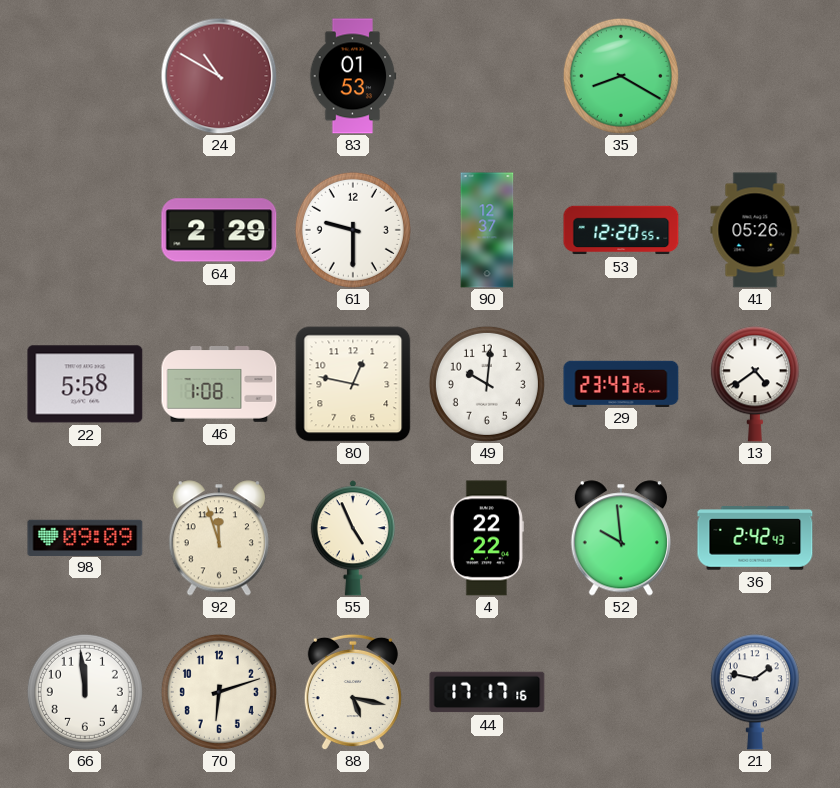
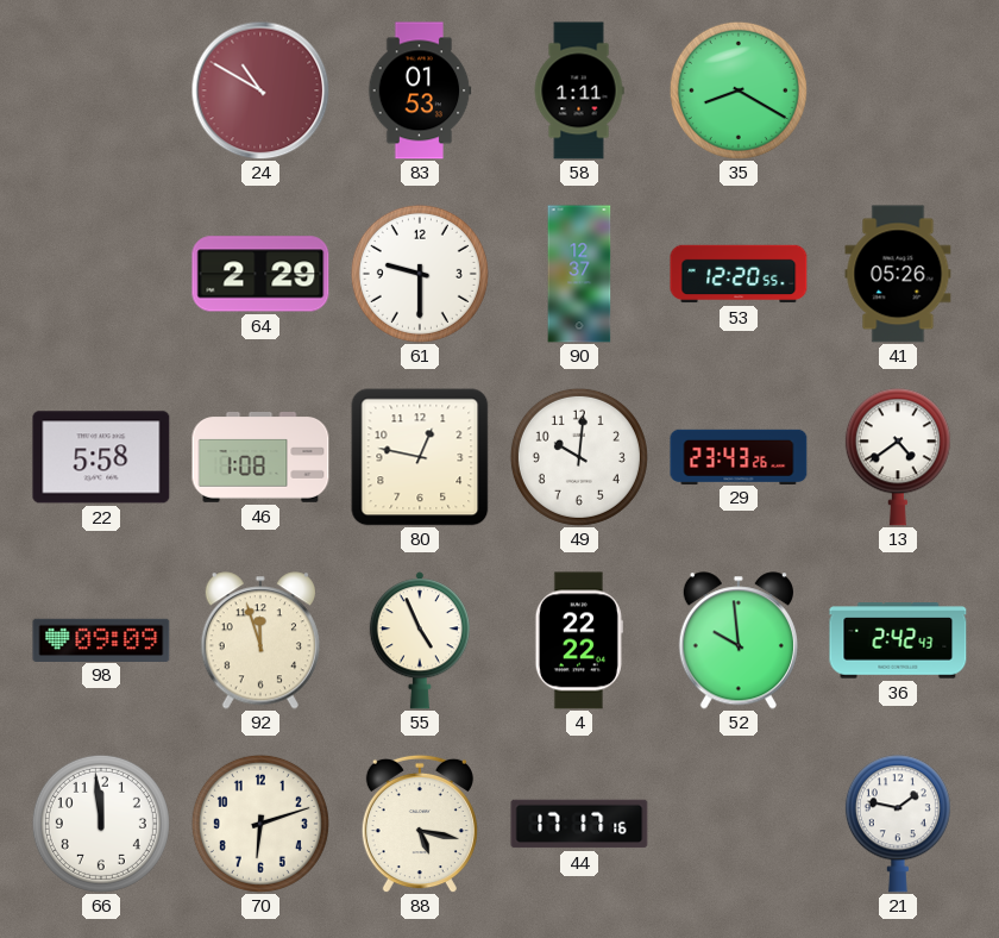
58: none -> 1:11 (579, 90)
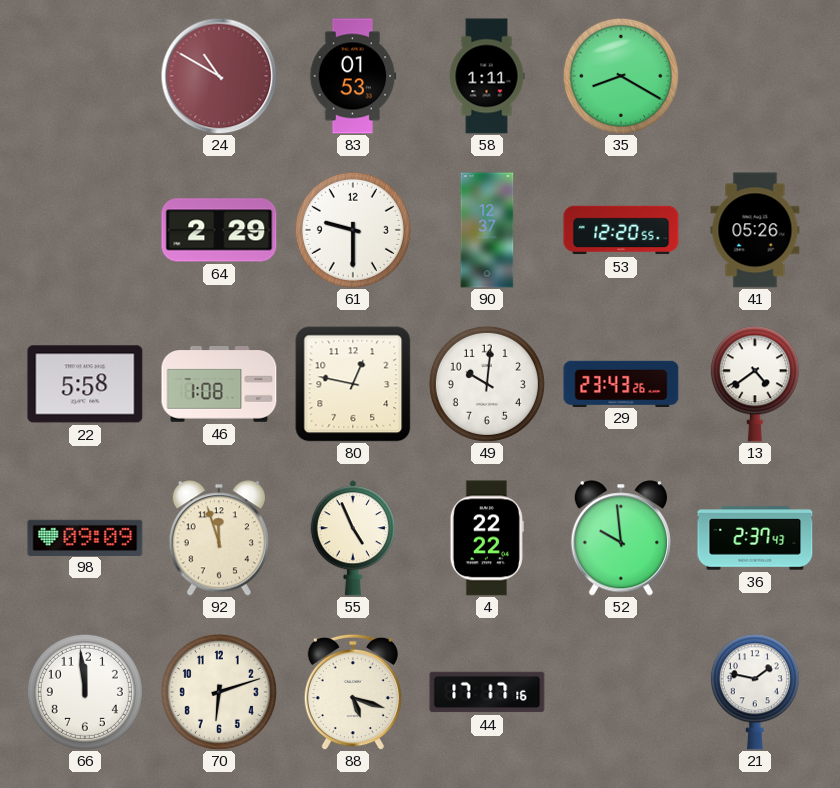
36: 2:42 -> 2:37 (755, 538)
88: 5:17 -> 5:18 (353, 692)
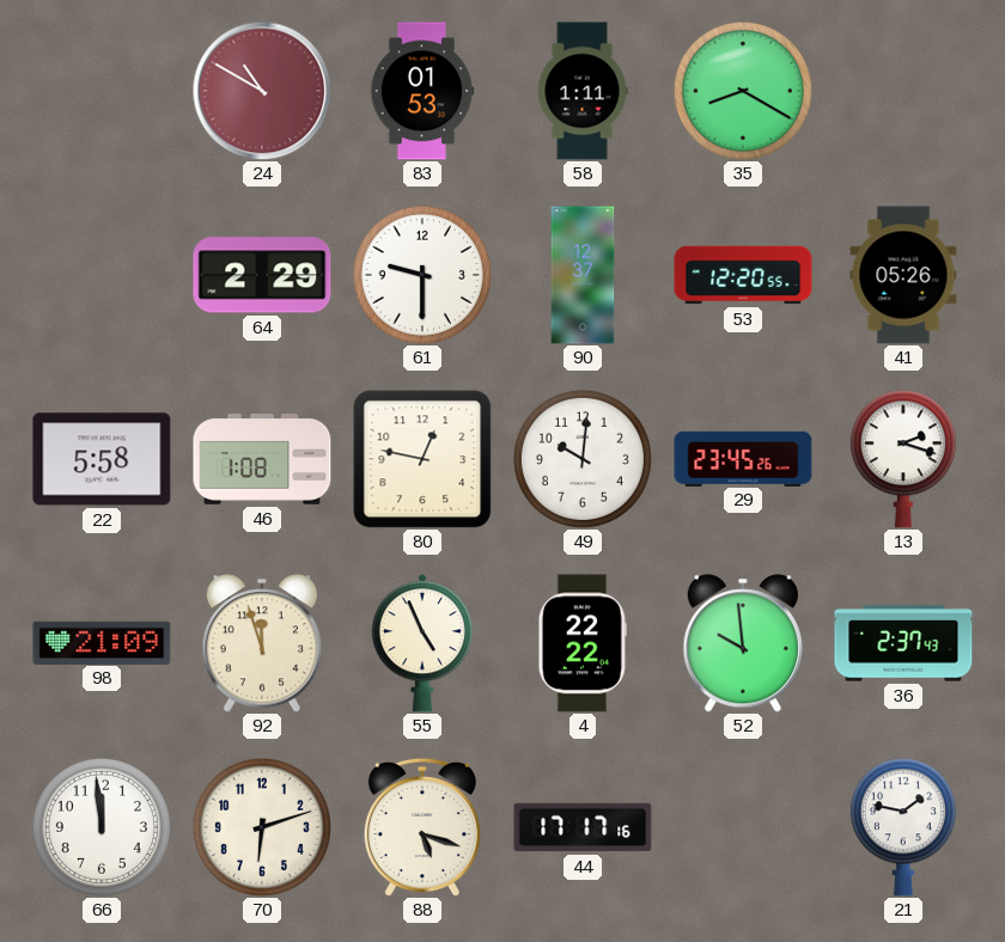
29: 23:43 -> 23:45 (743, 458)
13: 4:39 -> 2:18 (903, 459)
98: 09:09 -> 21:09 (102, 642)
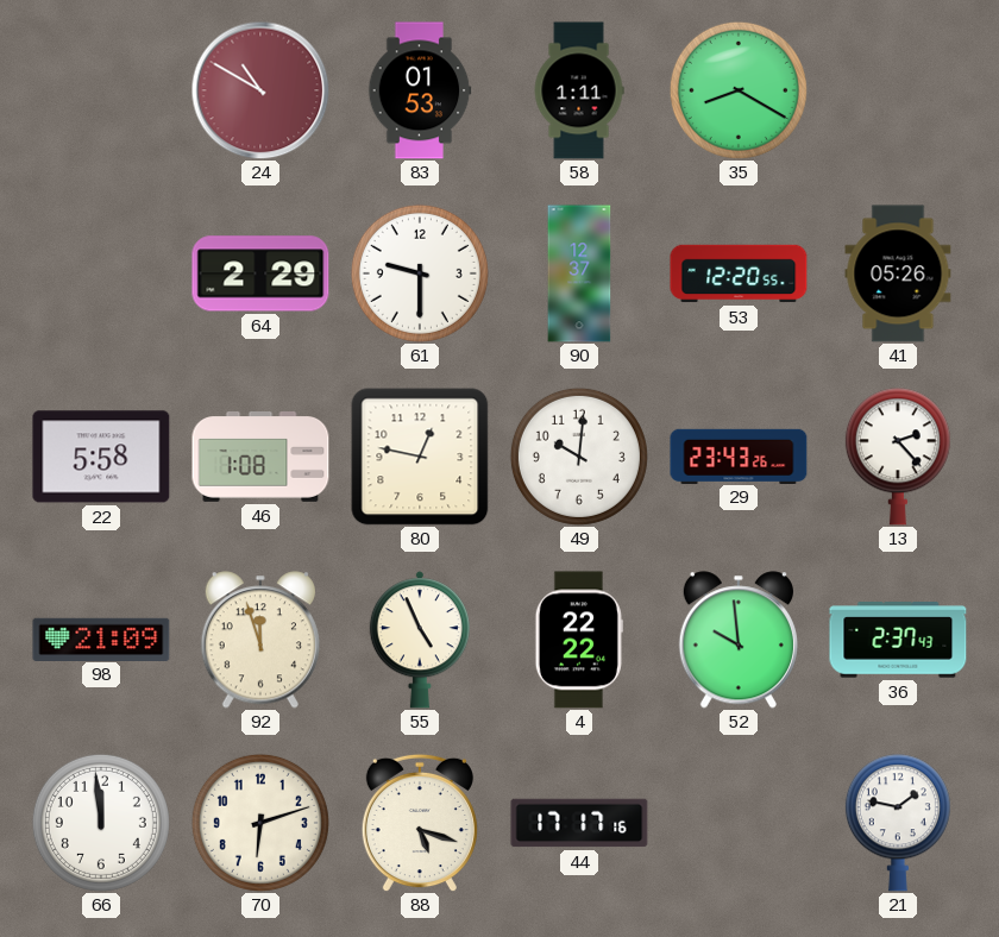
29: 23:45 -> 23:43 (739, 455)
13: 2:18 -> 2:23 (898, 457)
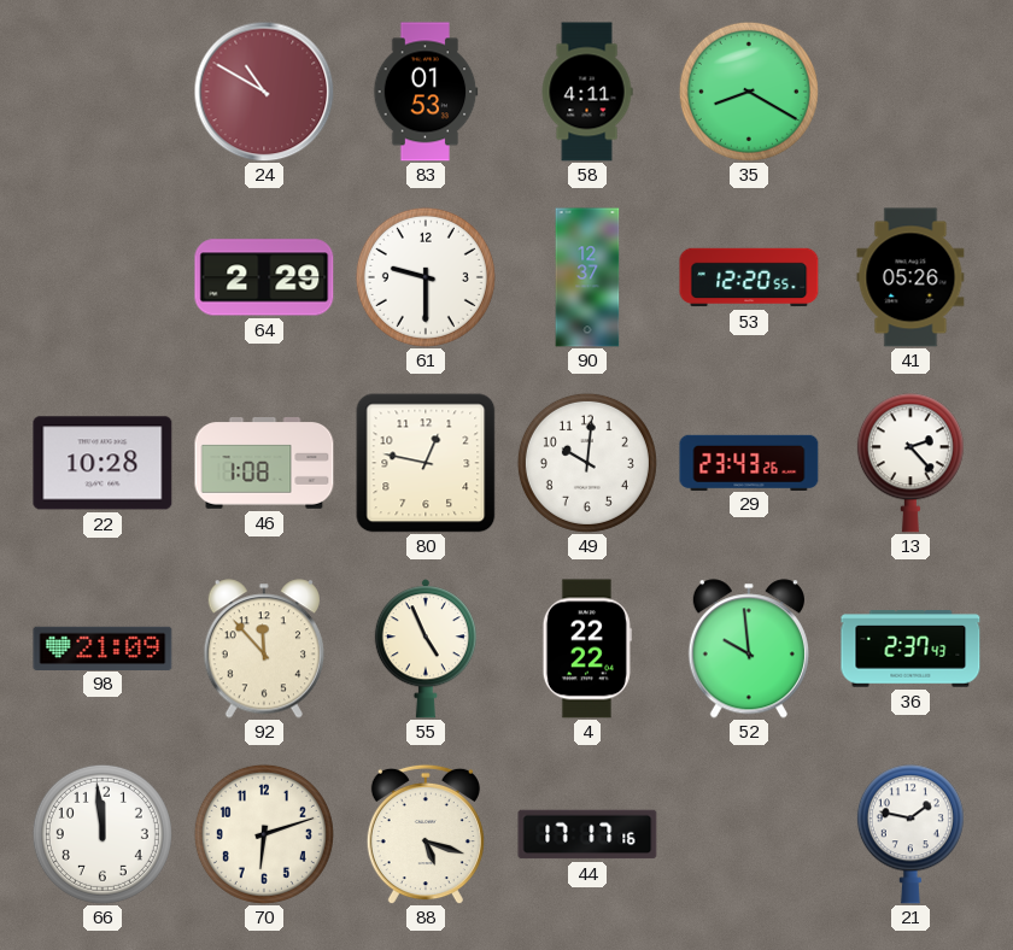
58: 1:11 -> 4:11 (587, 92)
22: 5:58 -> 10:28 (103, 463)
92: 11:57 -> 11:53 (264, 649)
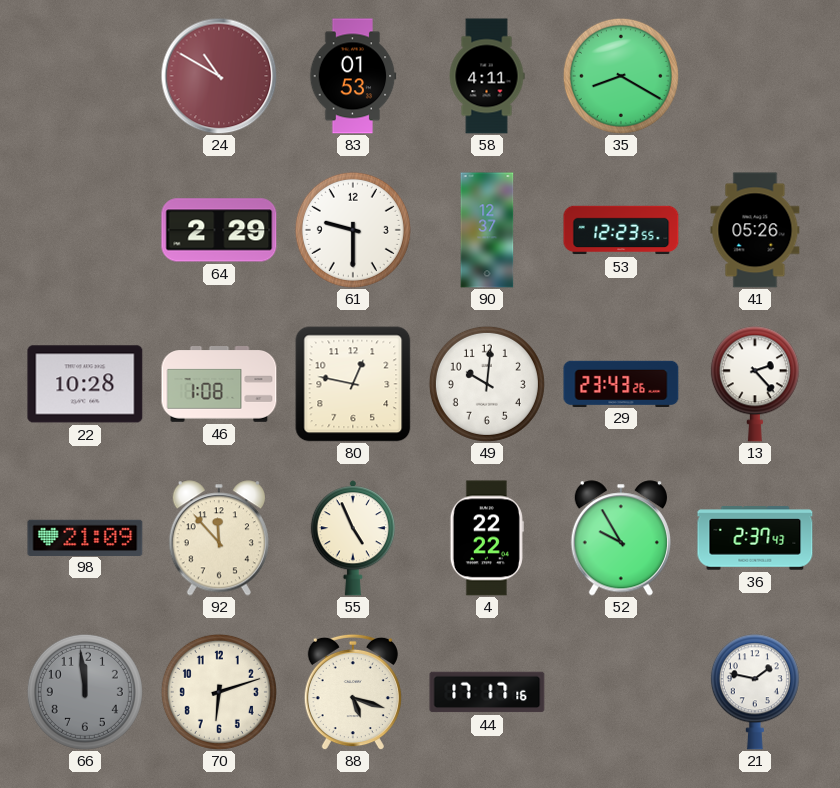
53: 12:20 -> 12:23 (621, 230)
52: 9:59 -> 9:55 (621, 538)
66 dial: white -> grey (85, 692)
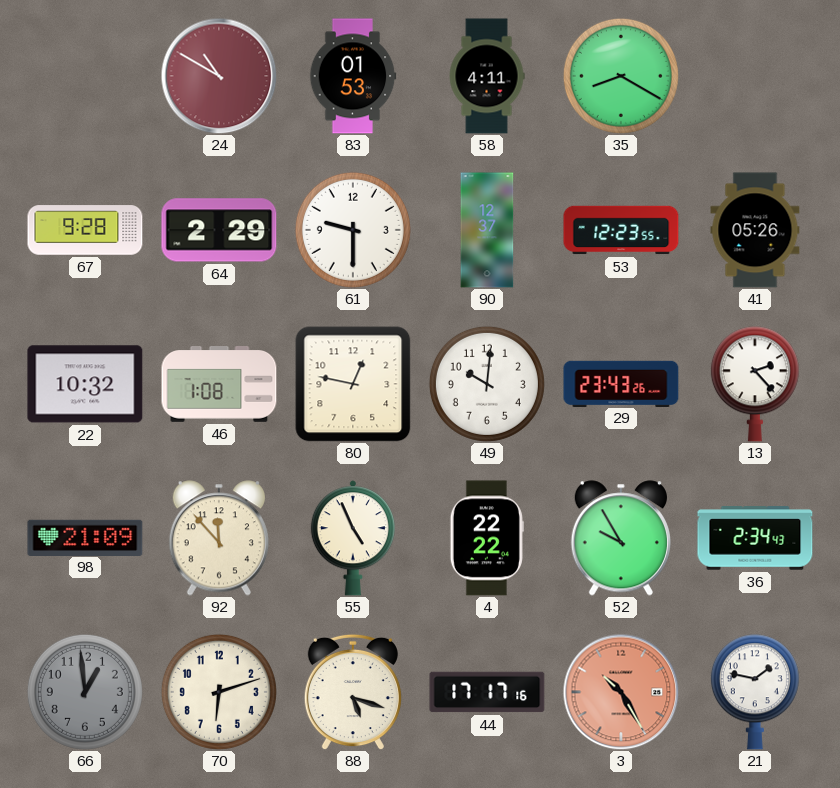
67: none -> 9:28 (85, 230)
22: 10:28 -> 10:32 (85, 384)
36: 2:37 -> 2:34 (755, 538)
66: 11:59 -> 12:59 (85, 692)
3: none -> 10:25 (621, 692)
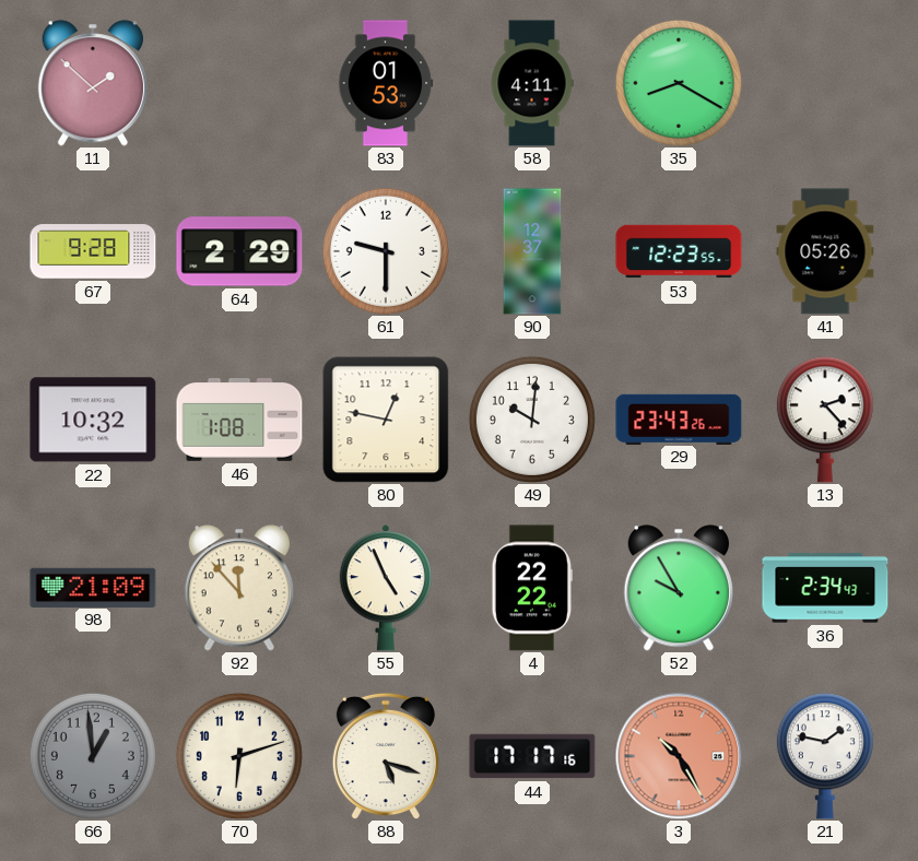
11: none -> 1:52 (93, 83)
24: 10:50 -> none (219, 76)
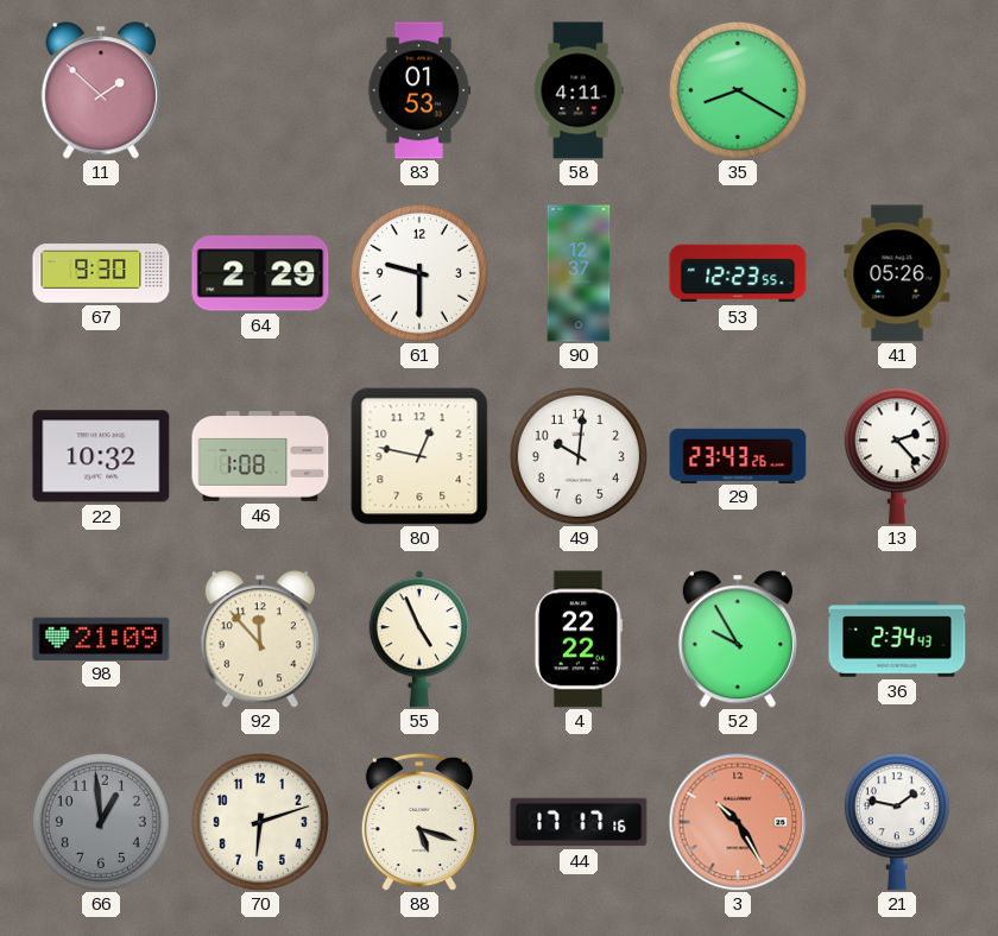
67: 9:28 -> 9:30 (101, 273)
